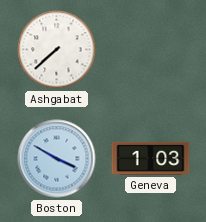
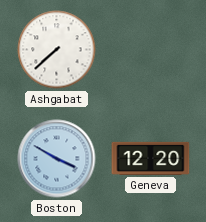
Geneva: 1:03 -> 12:20 (151, 158)
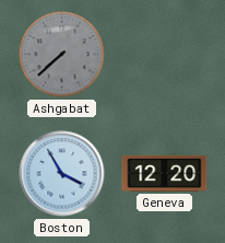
Ashgabat dial: white -> grey (62, 55)
Boston: 3:50 -> 3:55 (62, 174)
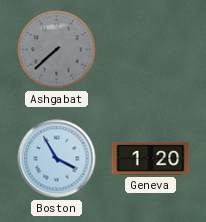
Geneva: 12:20 -> 1:20 (151, 158)
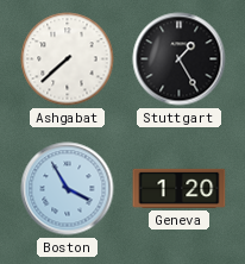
Ashgabat dial: grey -> white (68, 59)
Stuttgart: none -> 1:25 (180, 59)
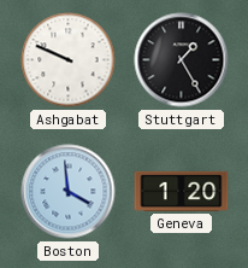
Ashgabat: 7:38 -> 9:49 (69, 60)
Boston: 3:55 -> 3:59 (69, 192)
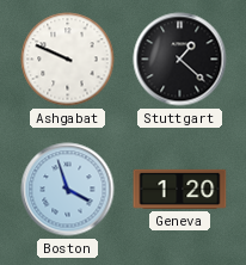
Stuttgart: 1:25 -> 1:22 (180, 60)
Boston: 3:59 -> 3:57 (68, 190)
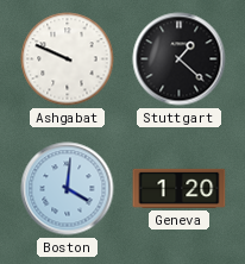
Boston: 3:57 -> 4:01 (68, 189)
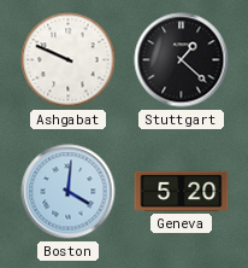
Geneva: 1:20 -> 5:20 (182, 191)
